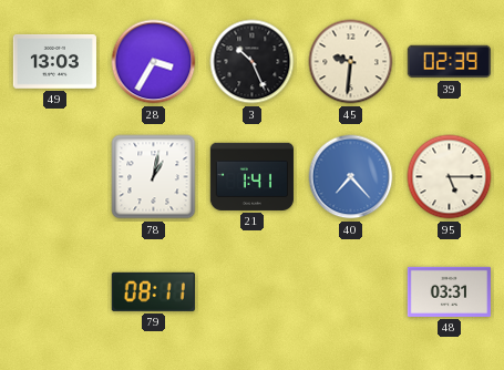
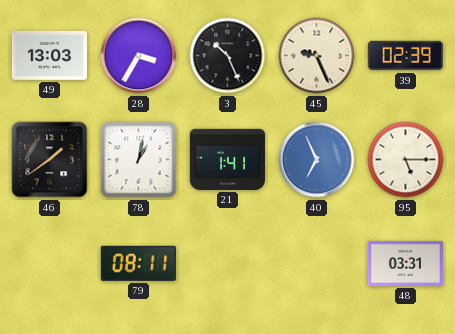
45: 9:31 -> 9:26 (317, 56)
46: none -> 1:39 (50, 160)
40: 7:23 -> 6:56 (317, 160)
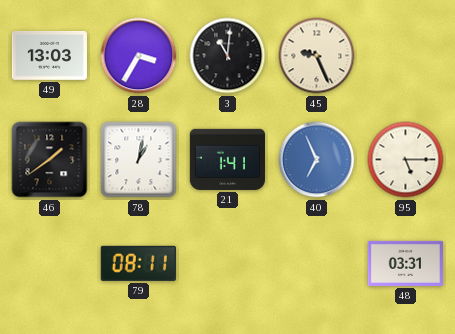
3: 10:26 -> 11:01 (228, 56)
39: 02:39 -> none (405, 56)
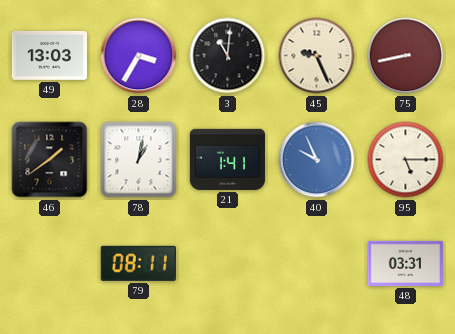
75: none -> 8:43 (406, 56)
40: 6:56 -> 9:56 (317, 160)
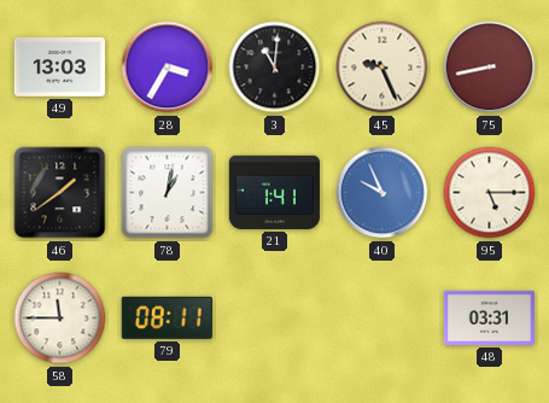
58: none -> 11:45 (60, 319)
